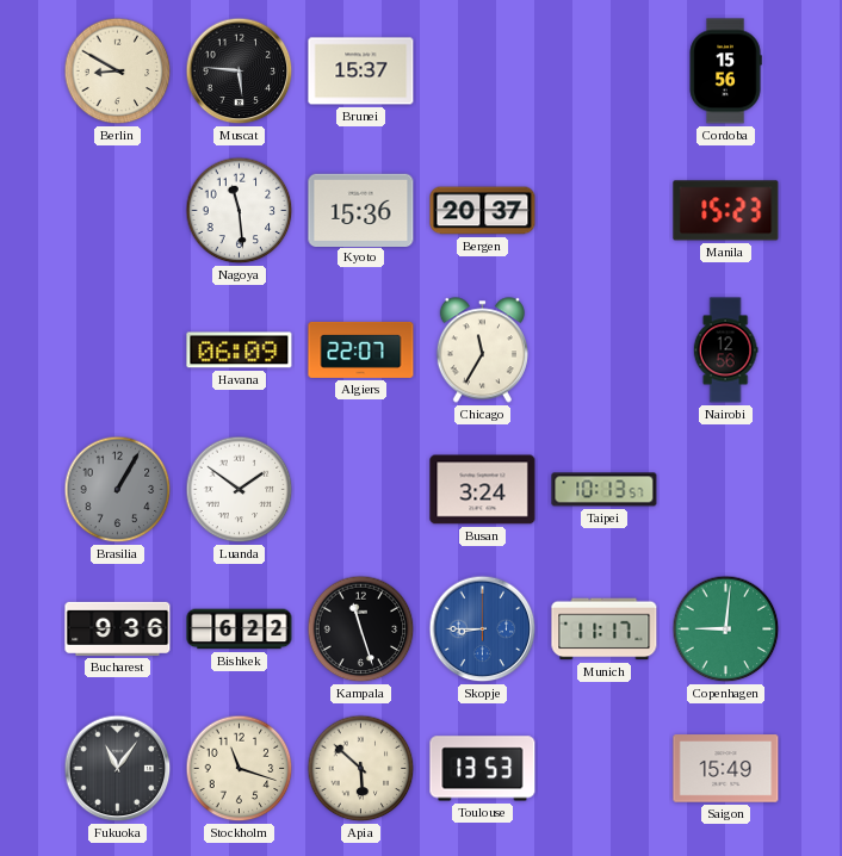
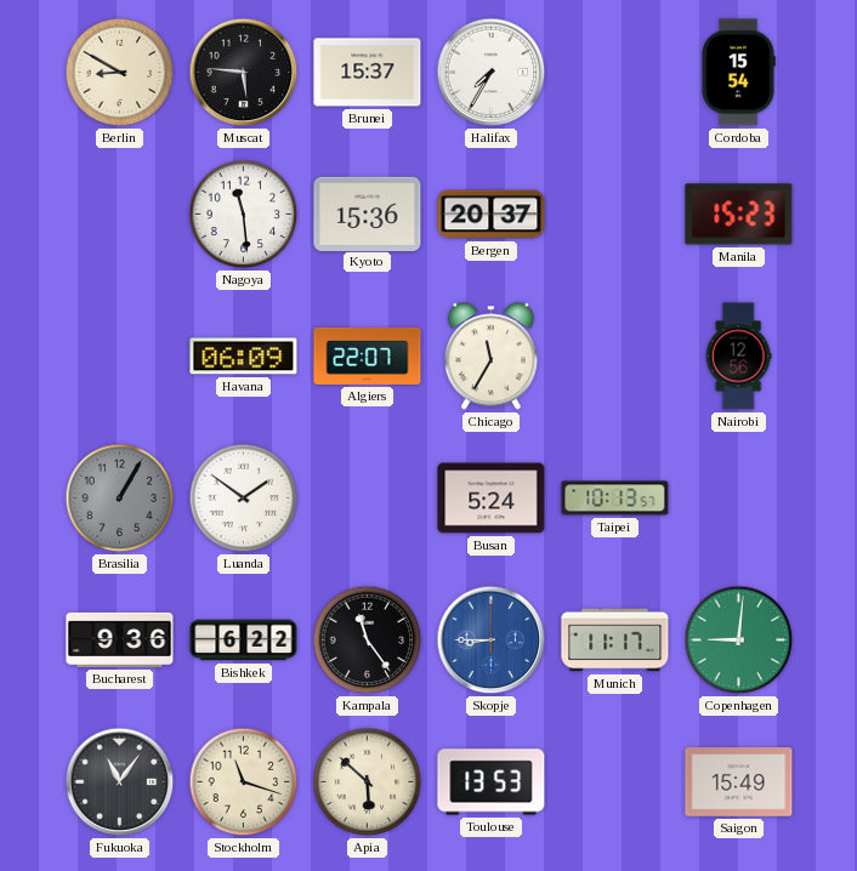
Halifax: none -> 7:35 (492, 73)
Cordoba: 15:56 -> 15:54 (738, 73)
Busan: 3:24 -> 5:24 (492, 499)
Kampala: 11:27 -> 11:24 (368, 641)
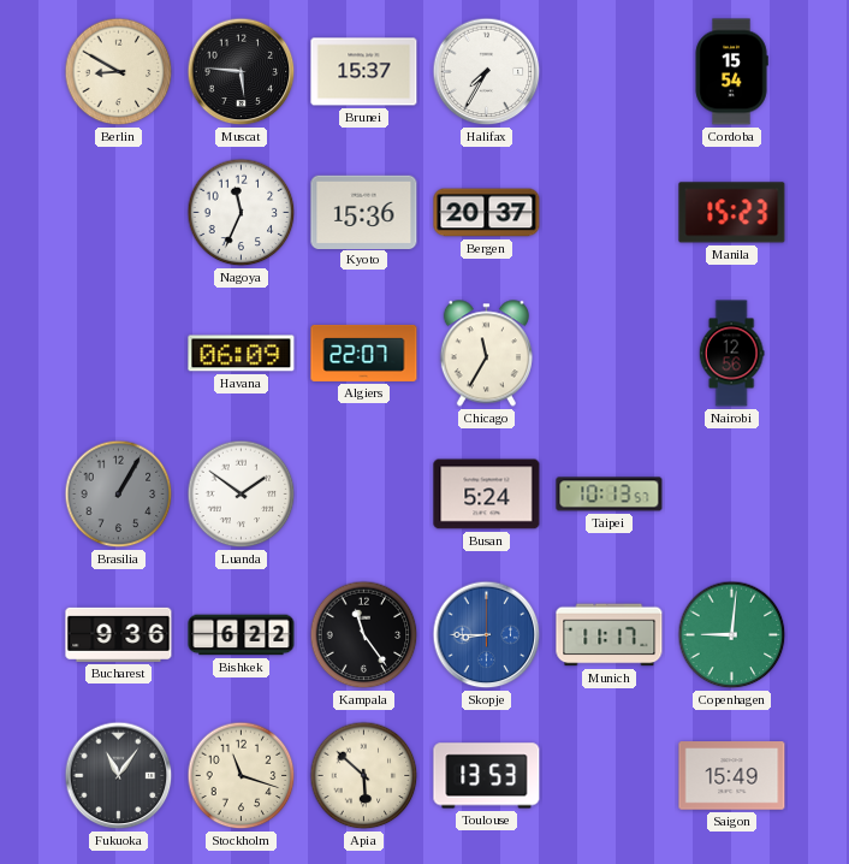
Nagoya: 11:29 -> 11:34 (242, 213)
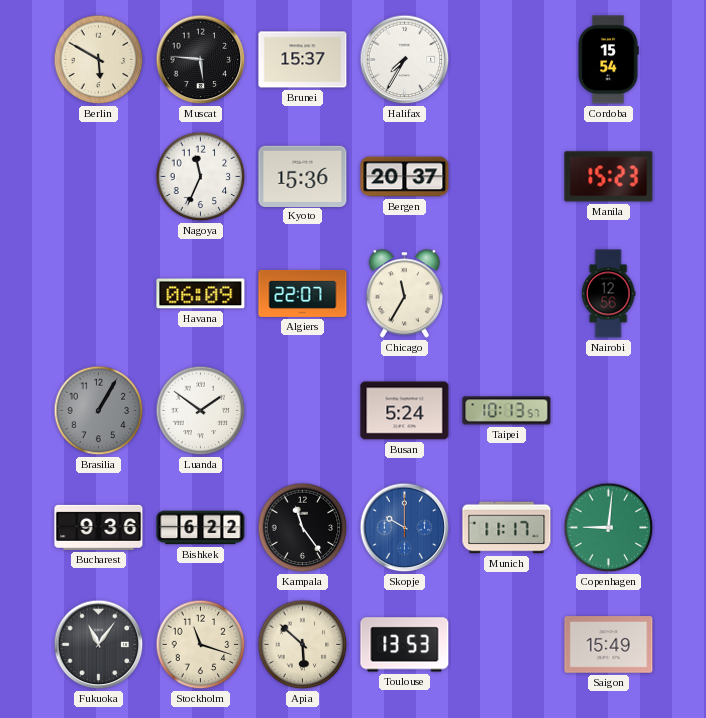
Berlin: 8:50 -> 5:50 (99, 60)
Skopje: 8:45 -> 10:00 (405, 528)
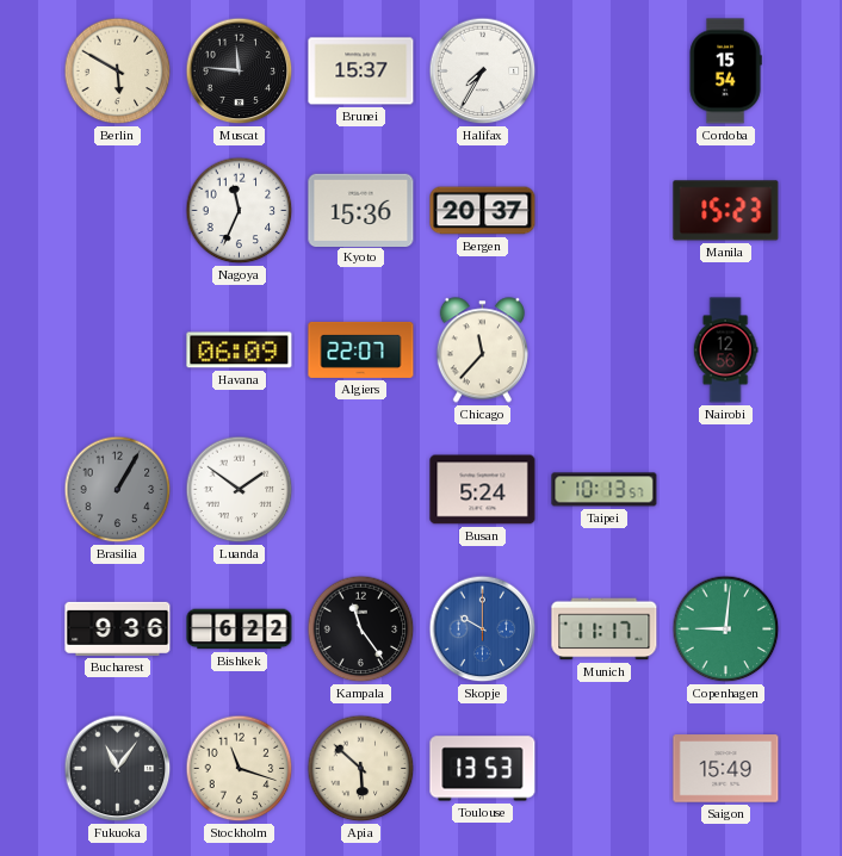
Muscat: 5:46 -> 11:46 (240, 72)
Chicago: 11:35 -> 11:37 (482, 351)
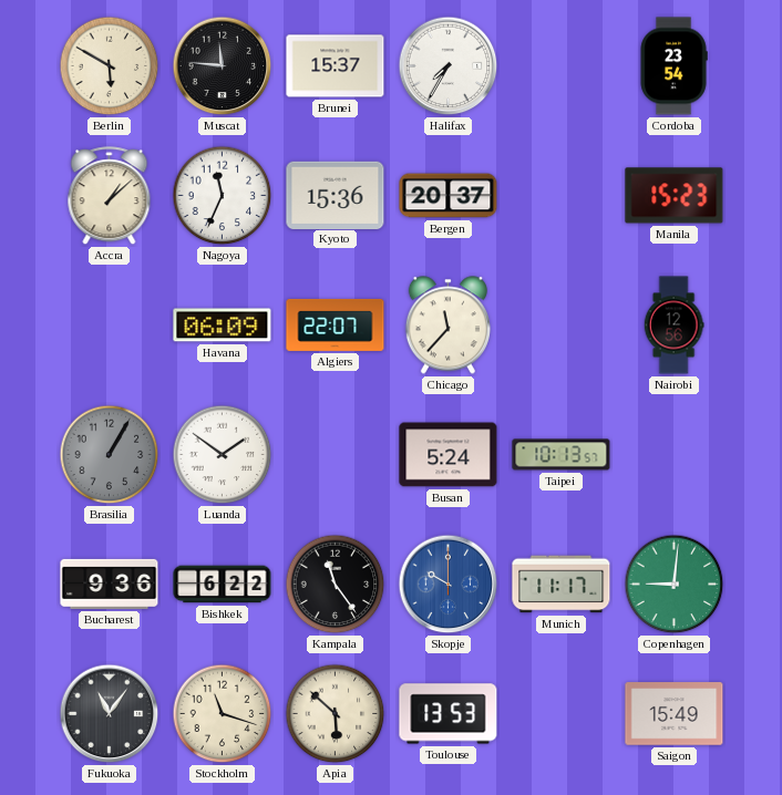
Cordoba: 15:54 -> 23:54 (673, 66)
Accra: none -> 1:08 (110, 196)
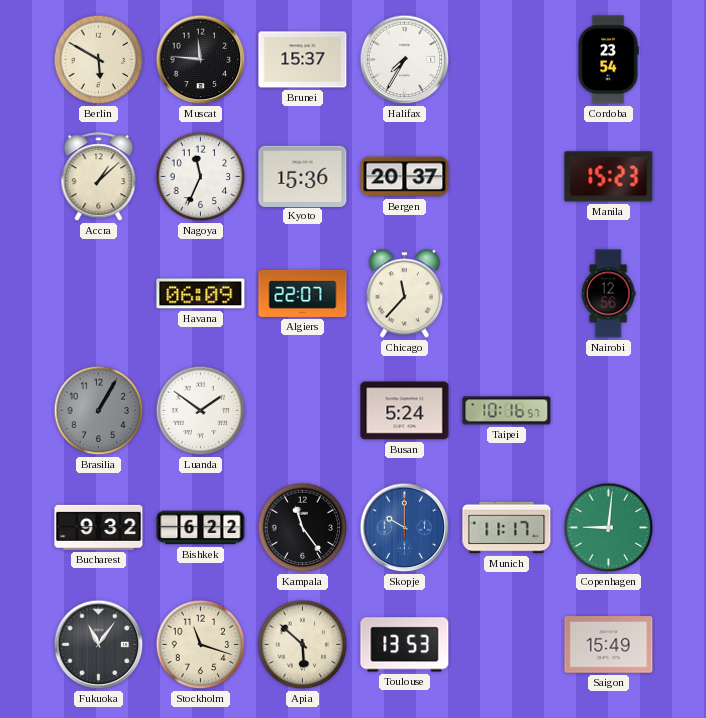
Taipei: 10:13 -> 10:16 (507, 411)
Bucharest: 9:36 -> 9:32 (99, 527)
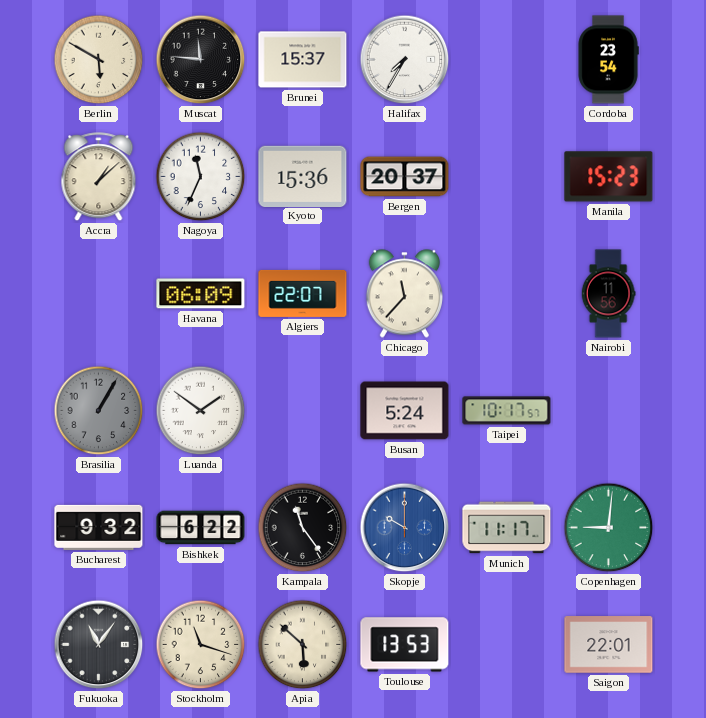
Nairobi: 12:56 -> 11:56 (608, 294)
Taipei: 10:16 -> 10:17 (507, 411)
Saigon: 15:49 -> 22:01 (609, 645)
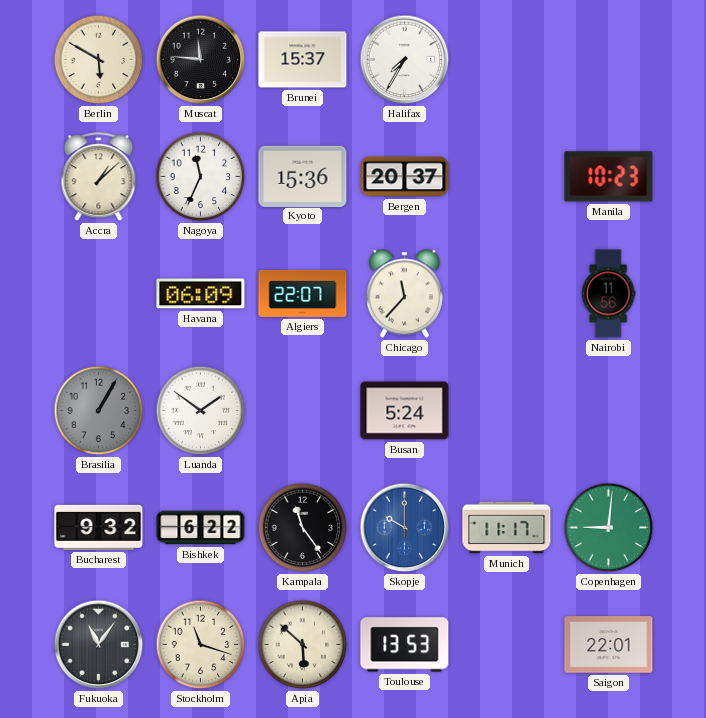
Cordoba: 23:54 -> none (608, 60)
Manila: 15:23 -> 10:23 (609, 177)
Taipei: 10:17 -> none (507, 411)
